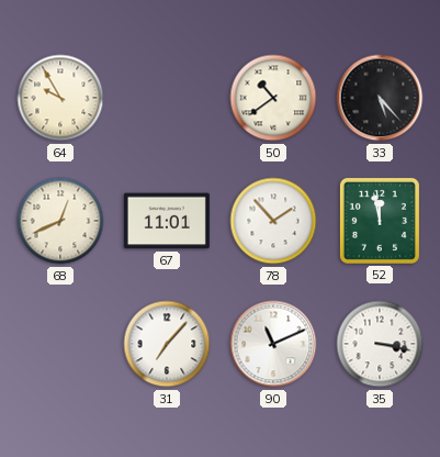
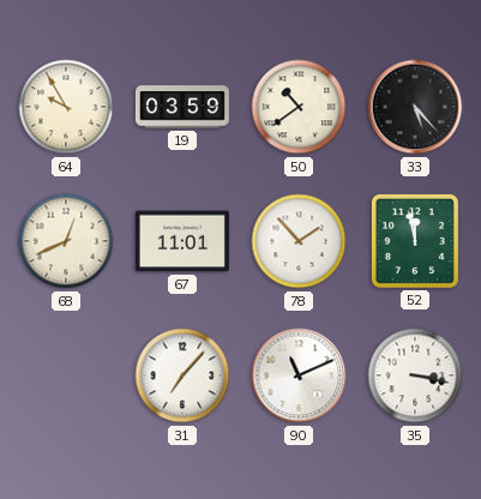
19: none -> 03:59 (182, 107)
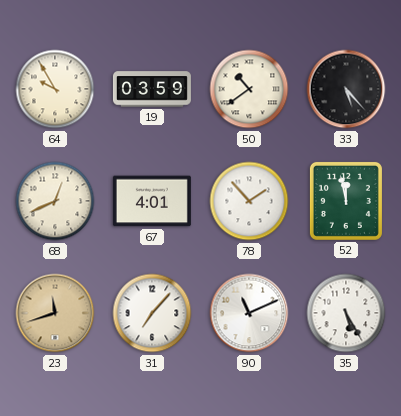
67: 11:01 -> 4:01 (152, 201)
23: none -> 11:42 (55, 313)
35: 3:17 -> 5:25 (346, 313)
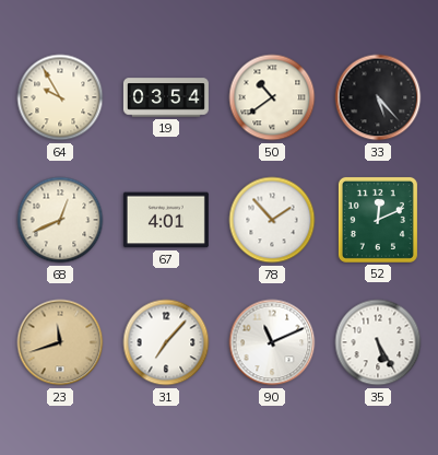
19: 03:59 -> 03:54 (166, 97)
52: 11:58 -> 12:11 (378, 220)
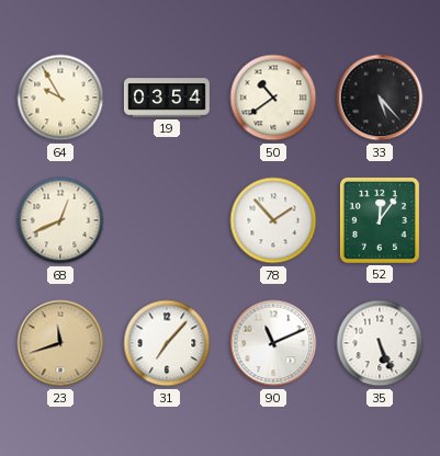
67: 4:01 -> none (166, 220)
52: 12:11 -> 12:06 (380, 220)
35: 5:25 -> 5:26 (380, 343)
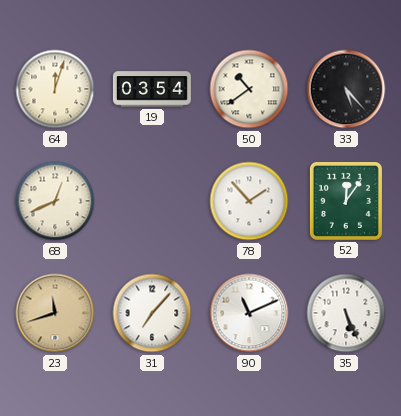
64: 9:55 -> 12:03 (55, 89)
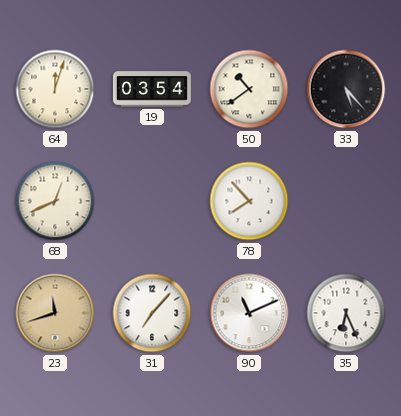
78: 1:53 -> 7:53 (249, 201)
52: 12:06 -> none (346, 201)
35: 5:26 -> 6:26 (346, 313)
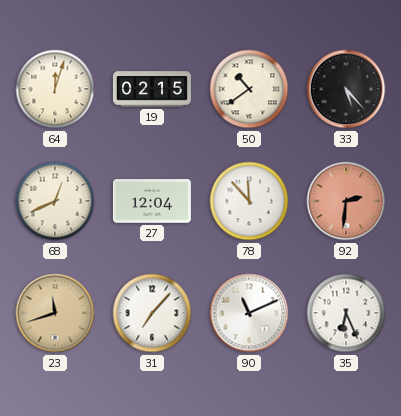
19: 03:54 -> 02:15 (152, 89)
27: none -> 12:04 (152, 202)
78: 7:53 -> 11:53 (249, 201)
92: none -> 2:31 (346, 201)
